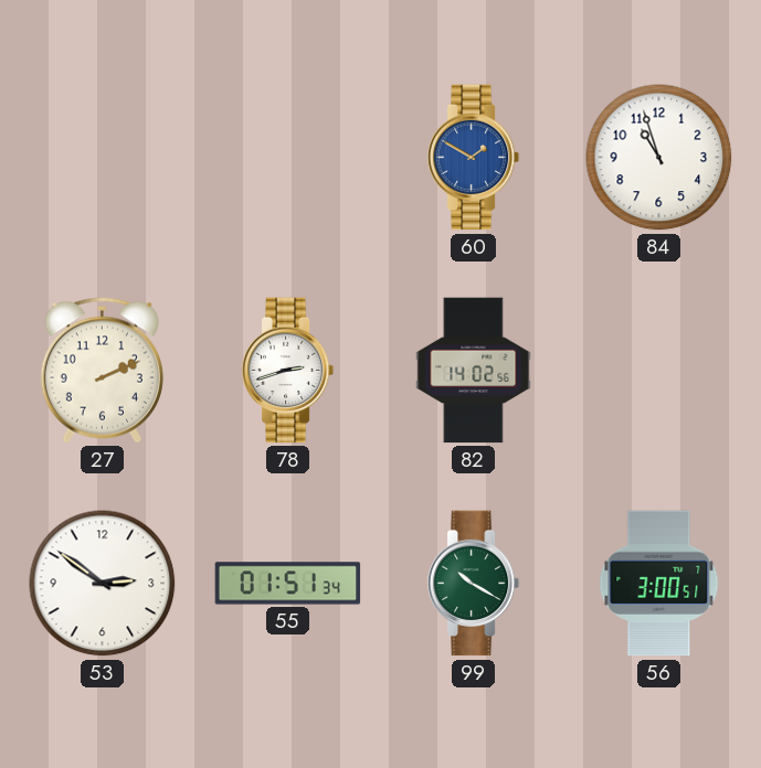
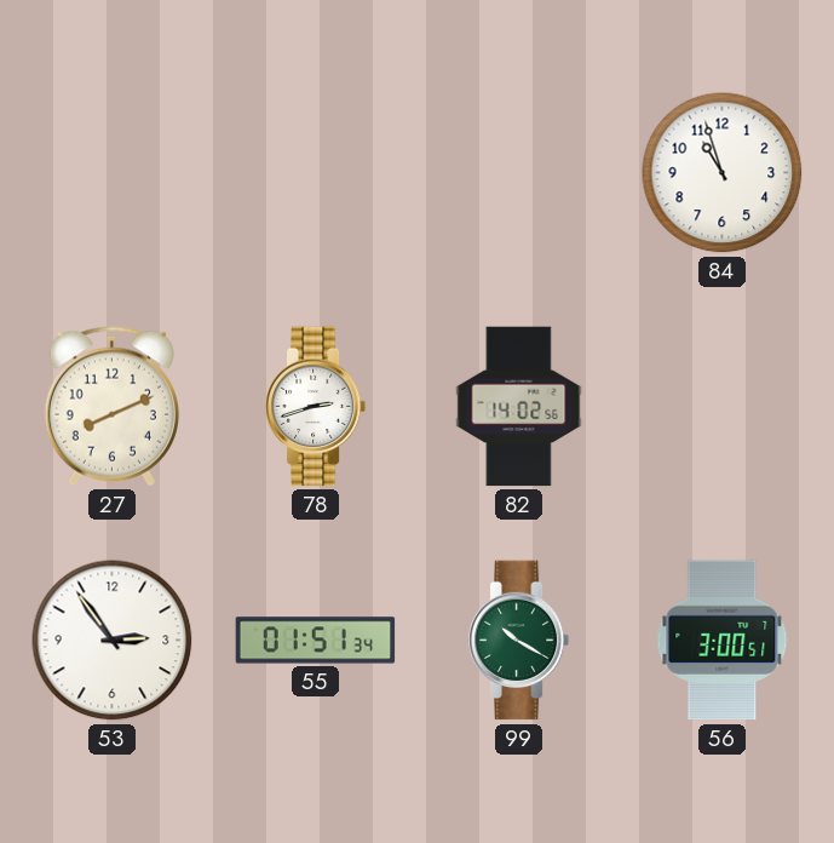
60: 1:50 -> none (474, 158)
27: 2:11 -> 8:11 (111, 407)
53: 2:51 -> 2:54 (113, 641)
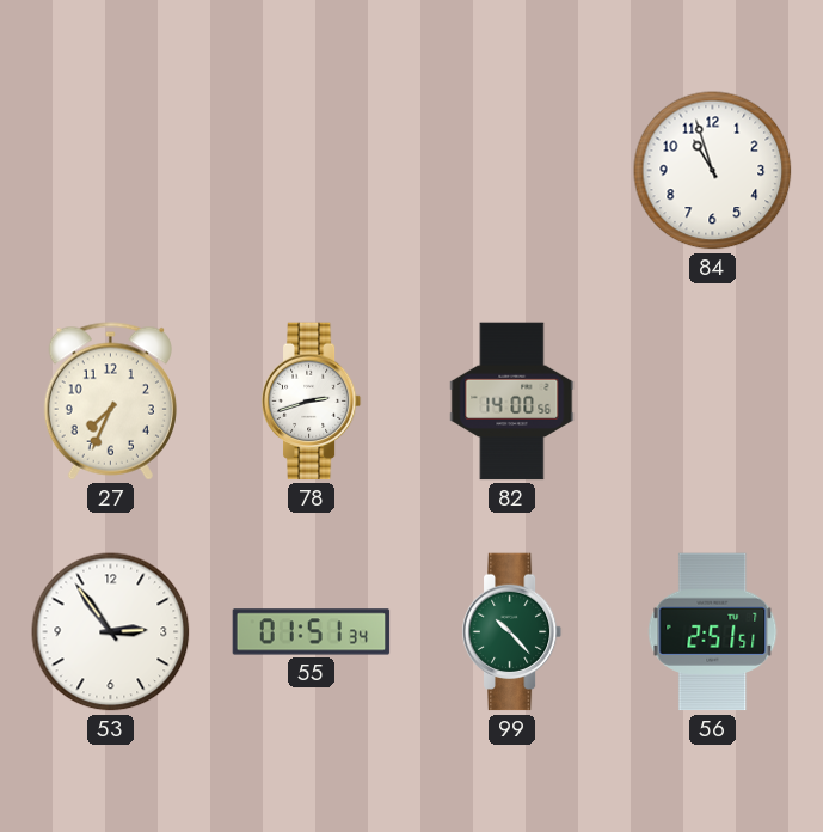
27: 8:11 -> 7:34 (110, 402)
82: 14:02 -> 14:00 (512, 402)
99: 10:20 -> 10:23 (512, 632)
56: 3:00 -> 2:51 (713, 632)
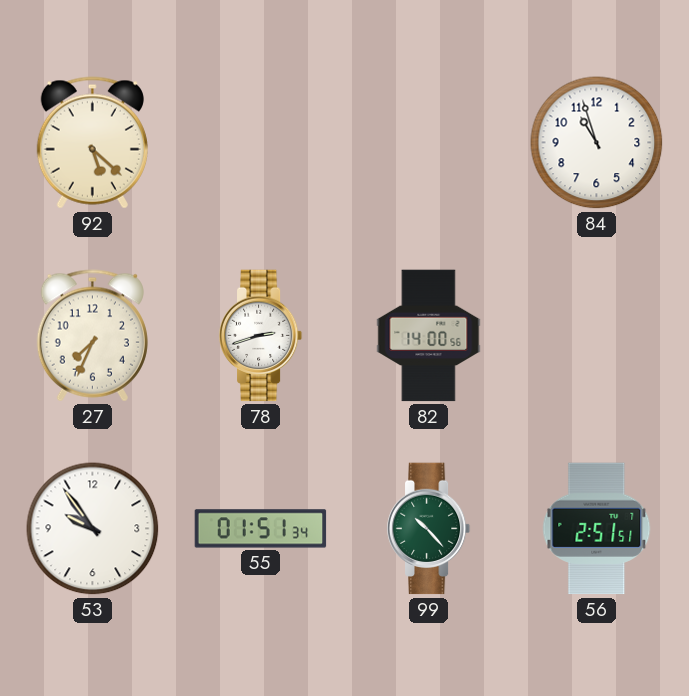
92: none -> 5:22 (92, 143)
53: 2:54 -> 9:54 (93, 529)
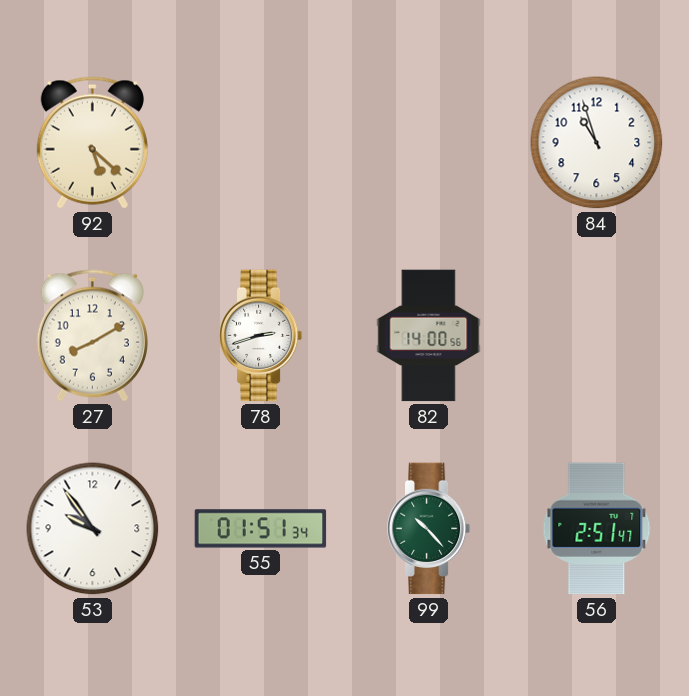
27: 7:34 -> 8:10 (92, 336)
56: 2:51:51 -> 2:51:47 (597, 529)
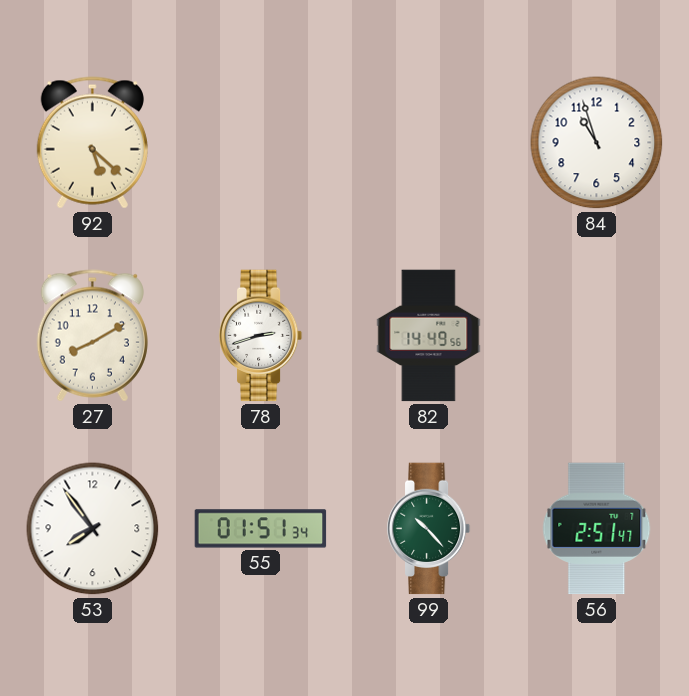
82: 14:00 -> 14:49 (429, 336)
53: 9:54 -> 7:54 (93, 529)
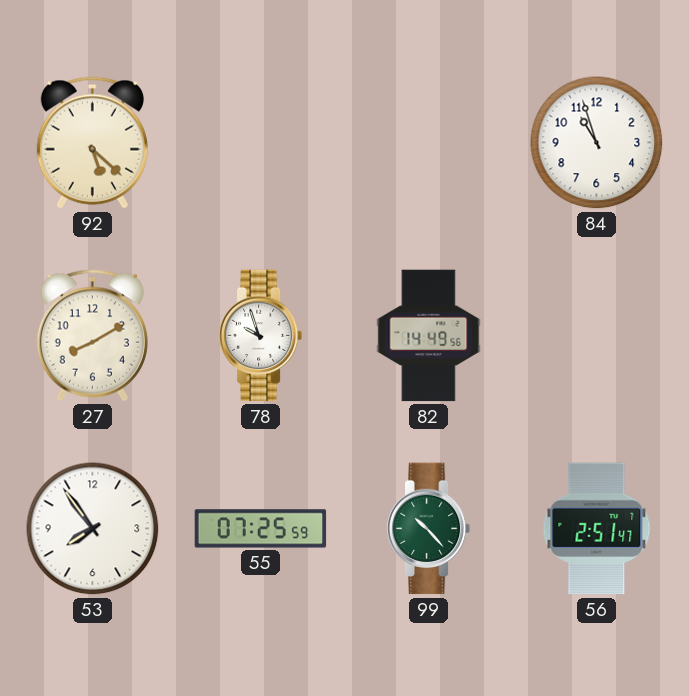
78: 2:42 -> 9:57 (261, 336)
55: 01:51 -> 07:25 (261, 529)
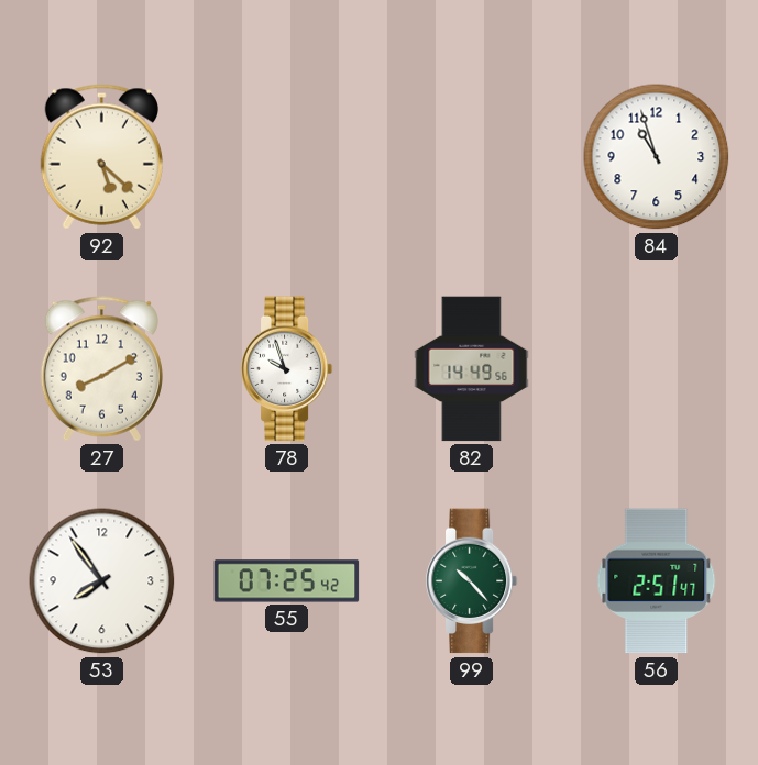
55: 07:25:59 -> 07:25:42 (287, 581)
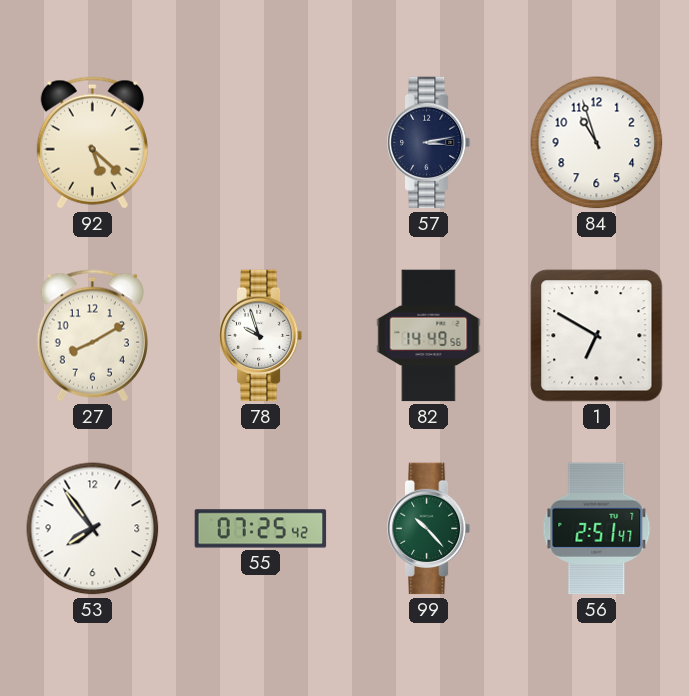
57: none -> 3:13 (429, 143)
1: none -> 6:50 (597, 336)
